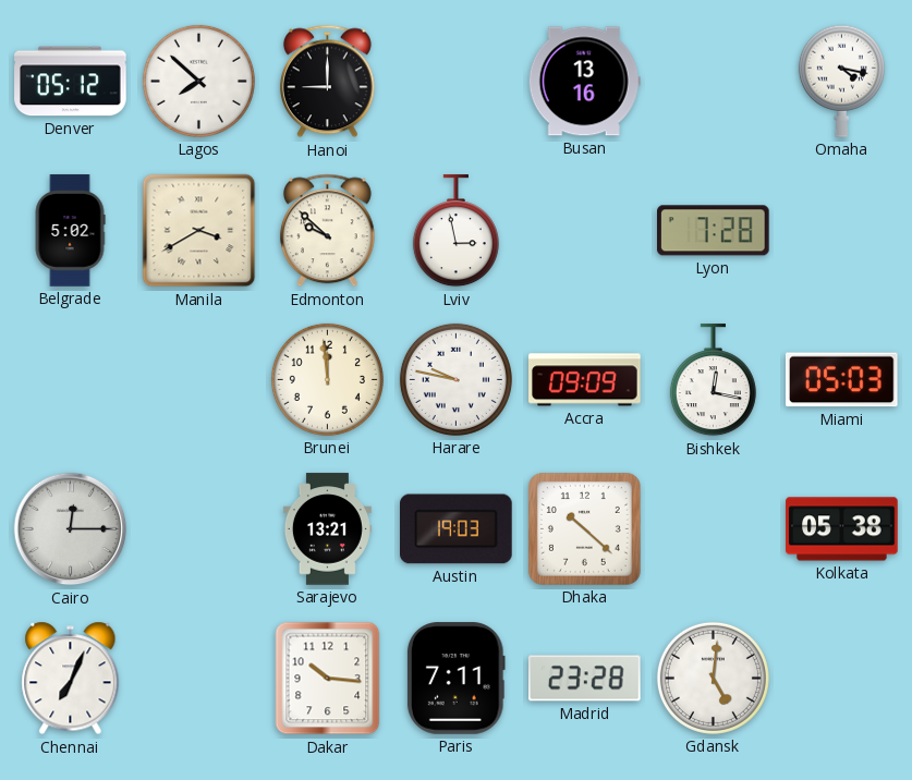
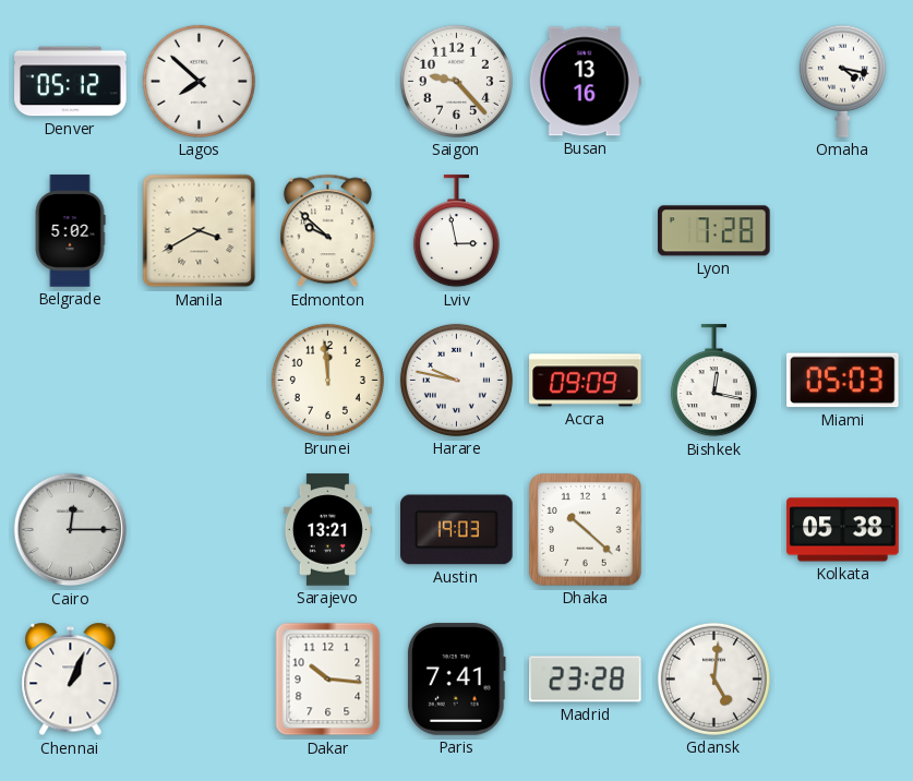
Hanoi: 9:00 -> none (327, 82)
Saigon: none -> 9:23 (456, 81)
Chennai: 7:04 -> 1:04 (71, 680)
Paris: 7:11 -> 7:41 (456, 680)
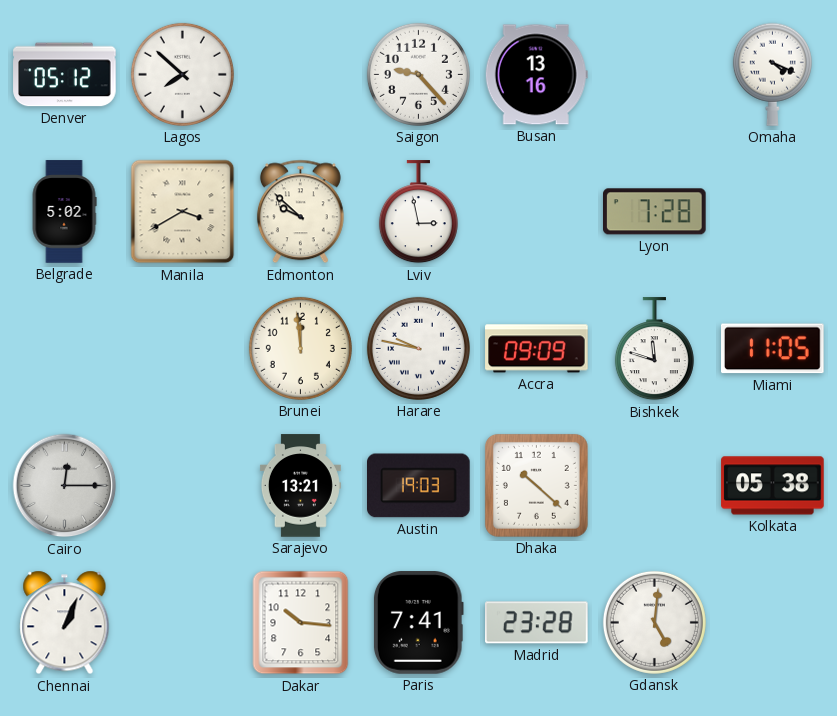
Omaha: 4:17 -> 4:19 (772, 74)
Bishkek: 12:17 -> 11:48 (654, 349)
Miami: 05:03 -> 11:05 (773, 349)
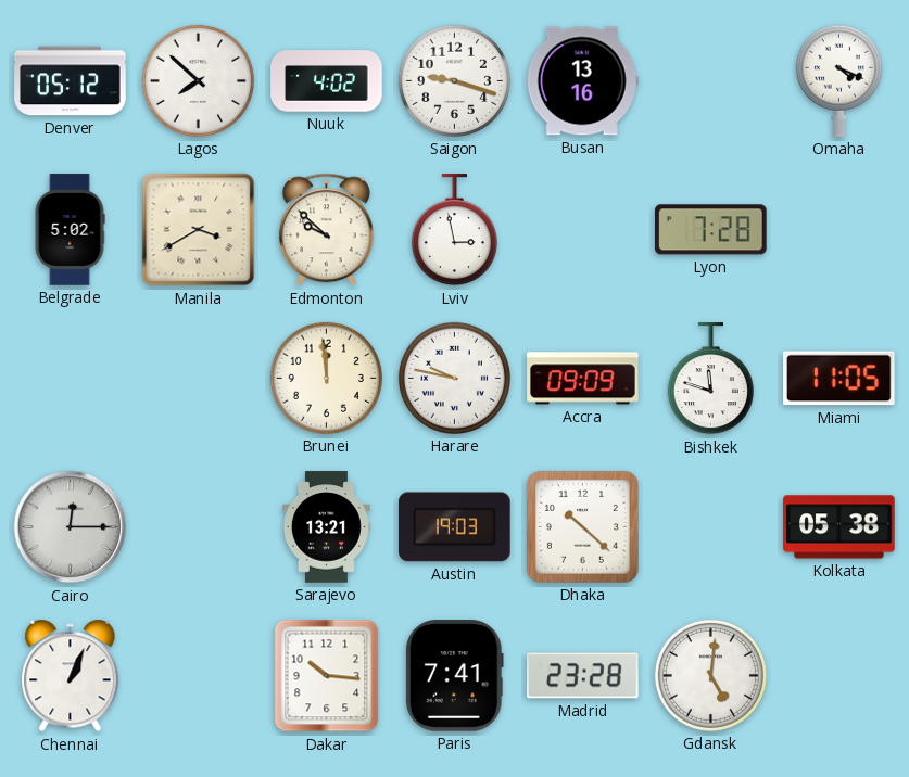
Nuuk: none -> 4:02 (327, 81)
Saigon: 9:23 -> 9:18 (454, 80)
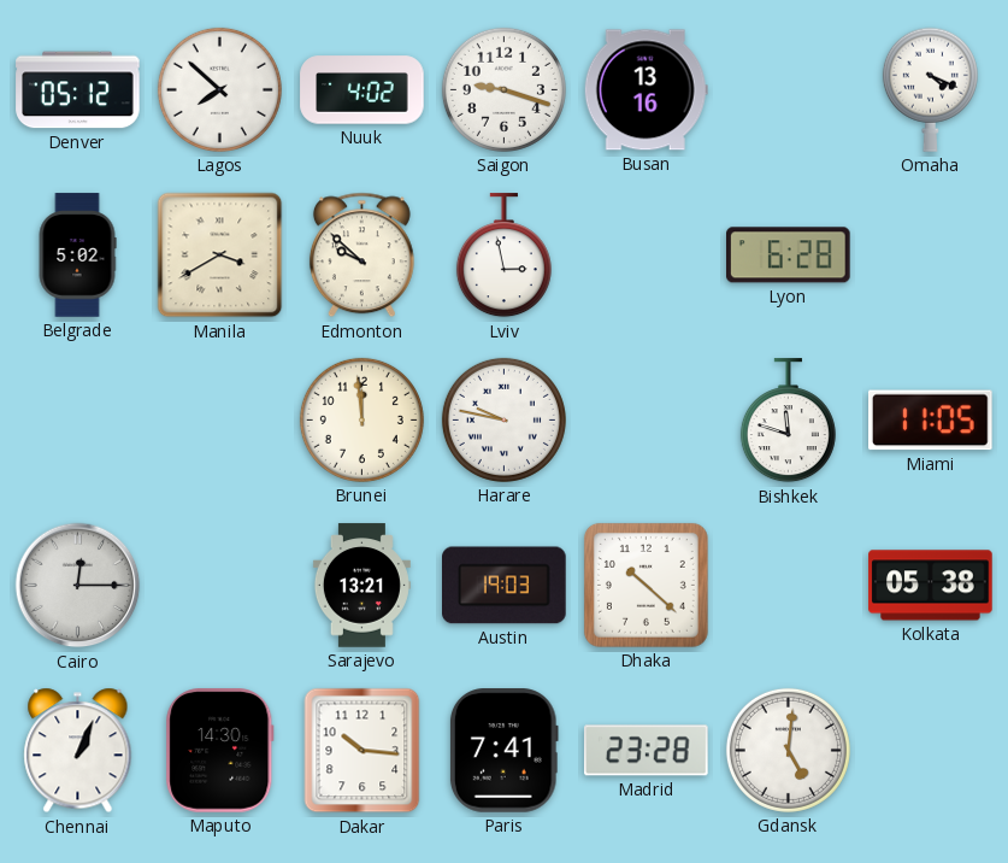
Lyon: 7:28 -> 6:28 (789, 256)
Accra: 09:09 -> none (583, 379)
Maputo: none -> 14:30 (220, 751)
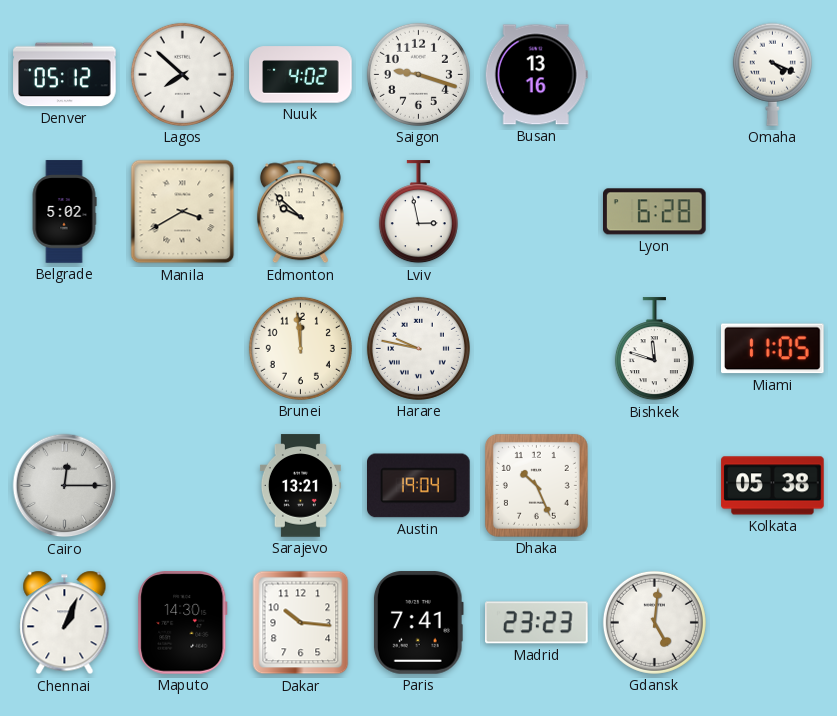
Austin: 19:03 -> 19:04 (419, 486)
Dhaka: 10:22 -> 10:26 (536, 485)
Madrid: 23:28 -> 23:23 (537, 623)
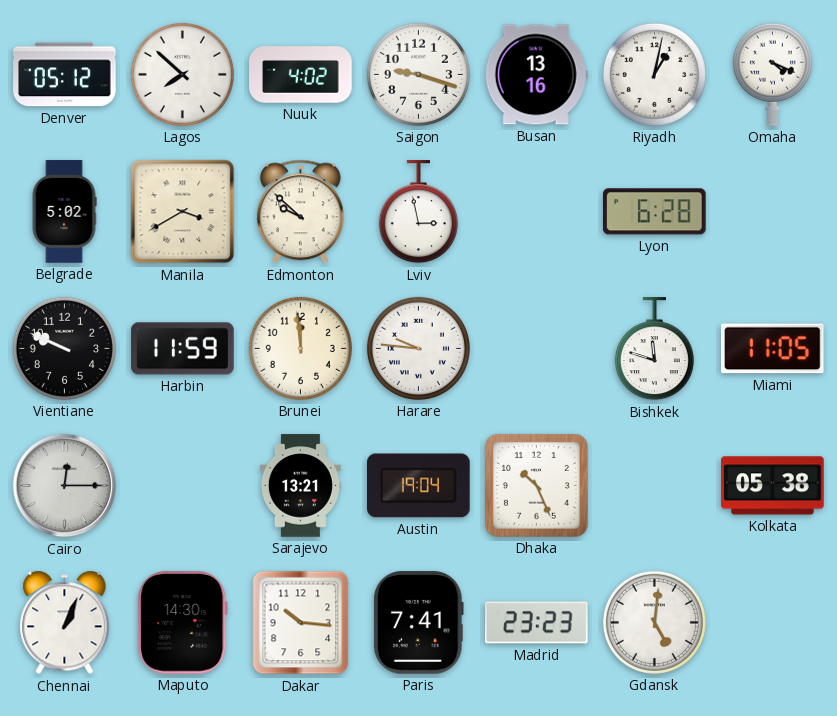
Riyadh: none -> 1:02 (654, 74)
Vientiane: none -> 9:49 (64, 348)
Harbin: none -> 11:59 (183, 349)
Harare: 9:47 -> 9:46 (418, 348)
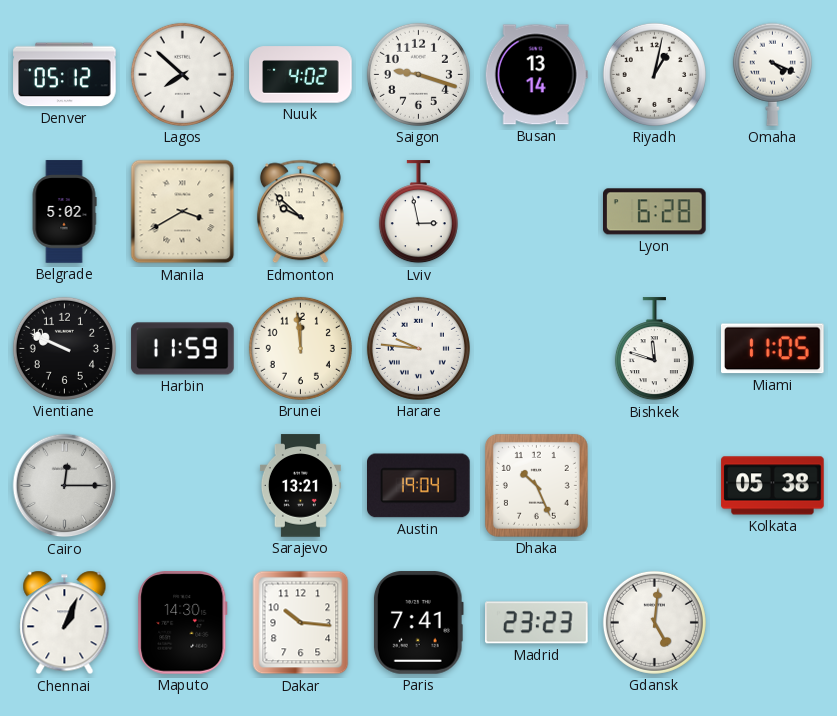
Busan: 13:16 -> 13:14 (536, 75)
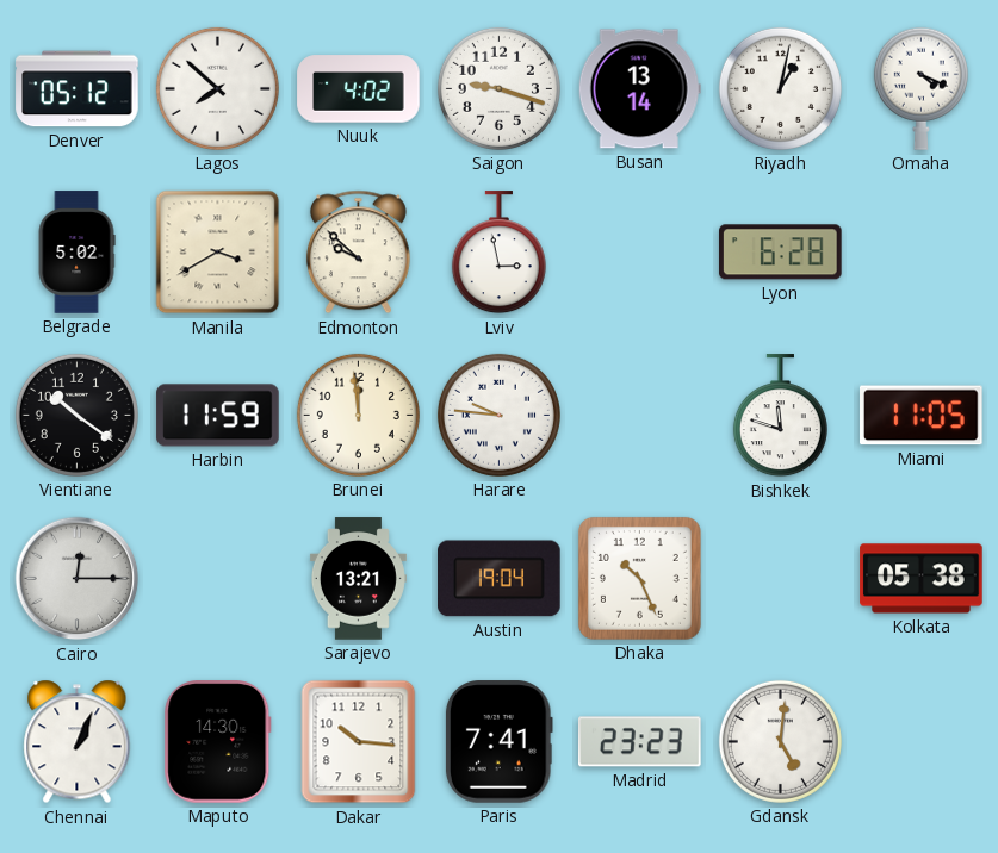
Vientiane: 9:49 -> 10:21 (76, 415)
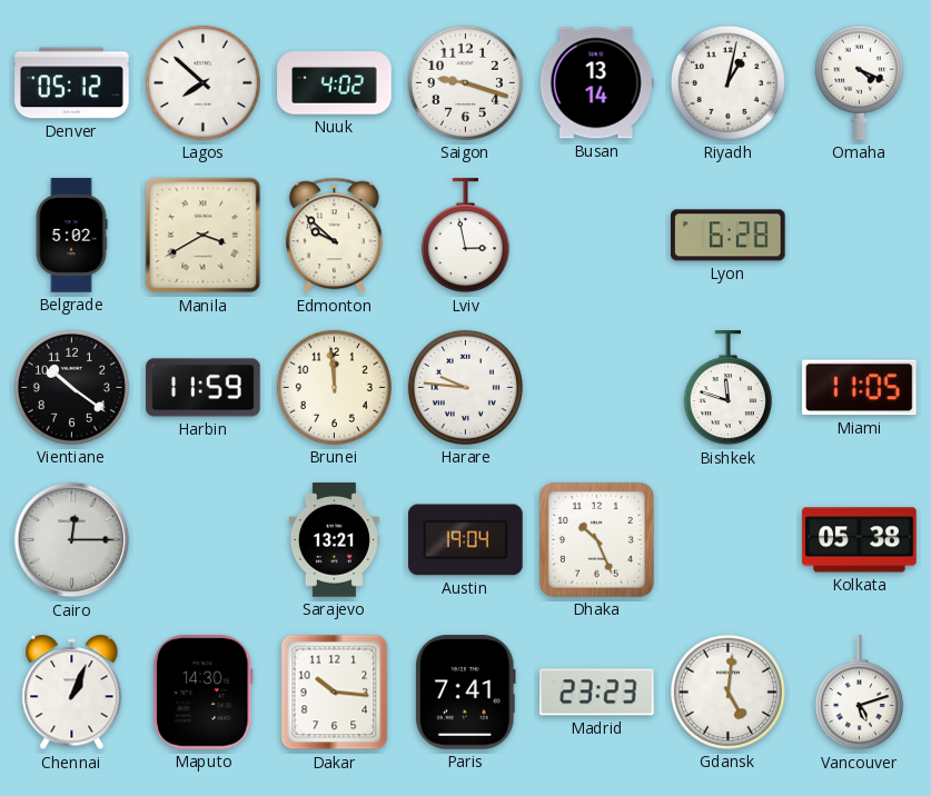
Vancouver: none -> 5:12 (859, 693)
